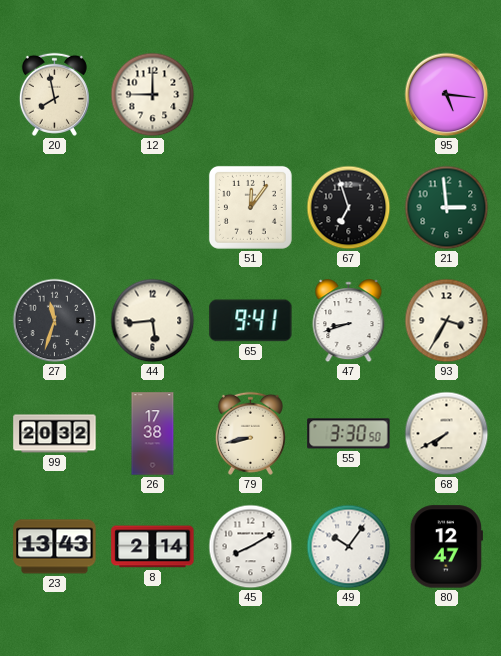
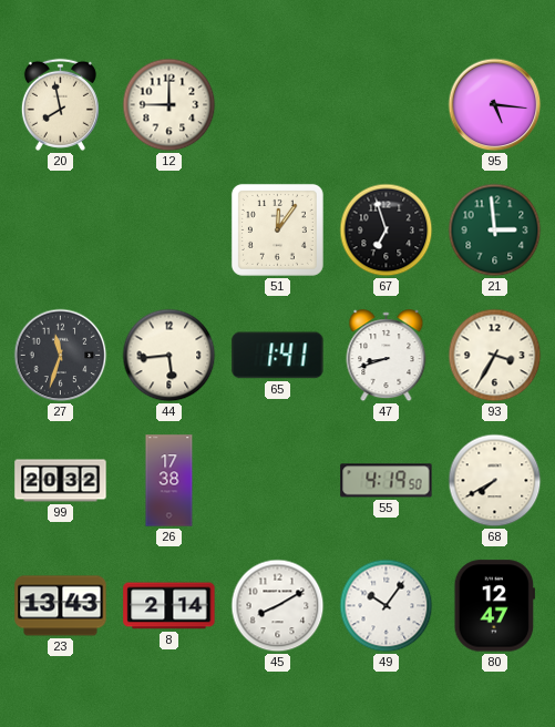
65: 9:41 -> 1:41 (278, 356)
79: 8:43 -> none (250, 433)
55: 3:30 -> 4:19 (387, 481)
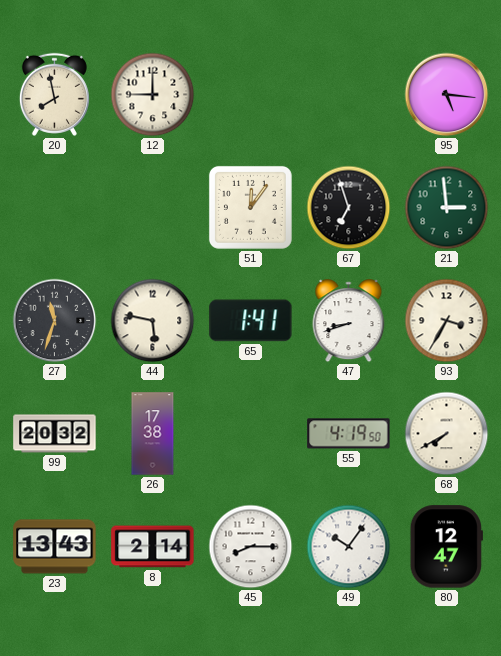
44: 5:44 -> 5:47 (153, 321)
45: 8:10 -> 8:15 (251, 547)
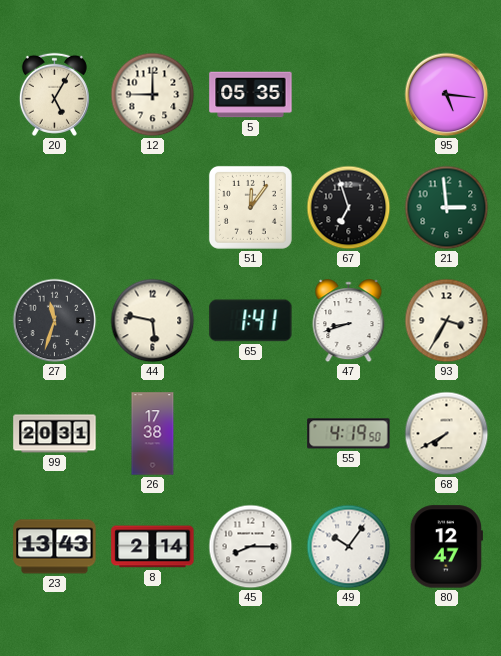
20: 7:58 -> 5:05 (54, 94)
5: none -> 05:35 (251, 95)
99: 20:32 -> 20:31 (55, 434)
